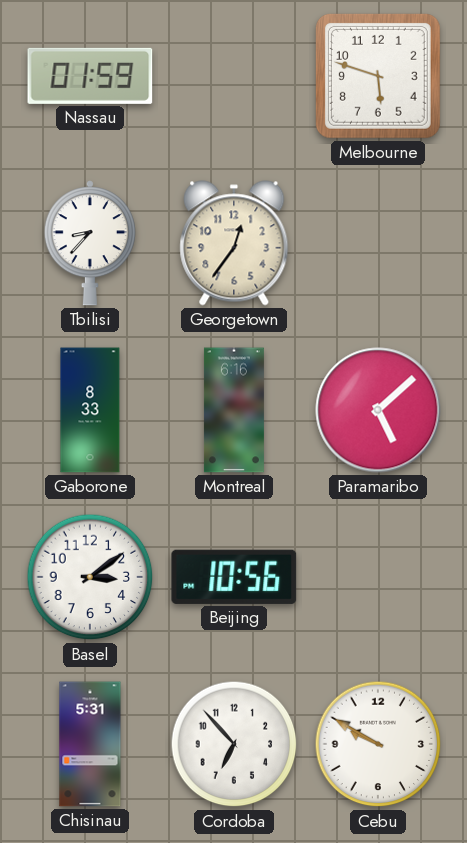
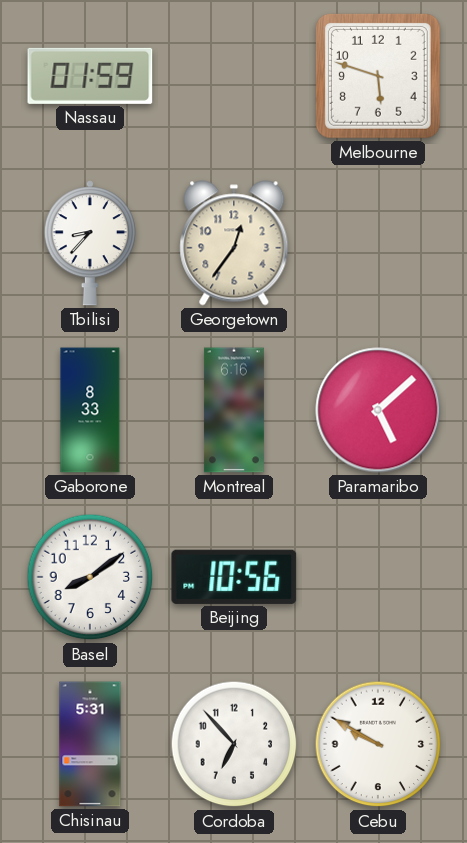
Basel: 3:09 -> 8:09 (90, 577)
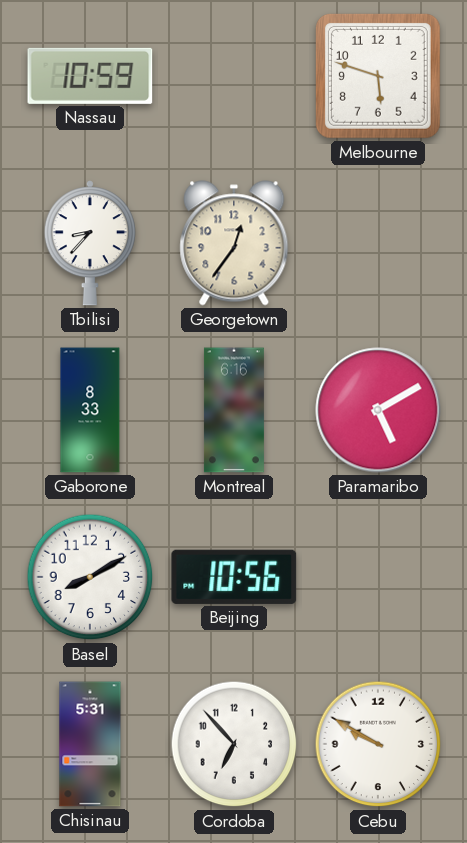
Nassau: 01:59 -> 10:59 (90, 76)
Paramaribo: 5:08 -> 5:10 (378, 410)
Basel: 8:09 -> 8:10 (90, 577)
